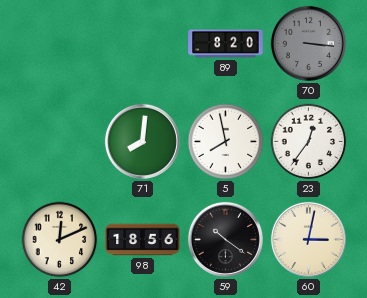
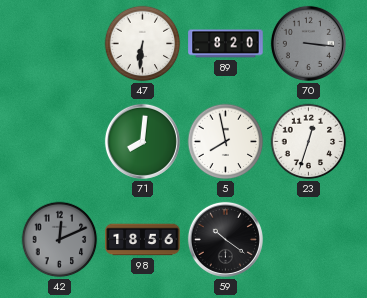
47: none -> 6:31 (143, 44)
23: 12:36 -> 12:33 (309, 142)
42 dial: cream -> grey (60, 240)
60: 3:02 -> none (308, 239)
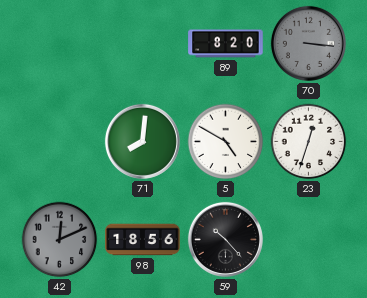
47: 6:31 -> none (143, 44)
5: 7:58 -> 4:50 (226, 142)
59: 10:21 -> 10:23 (225, 239)
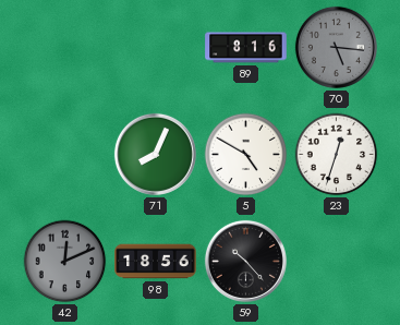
89: 8:20 -> 8:16 (246, 48)
70: 3:16 -> 5:16 (336, 47)
71: 8:01 -> 8:04 (155, 154)
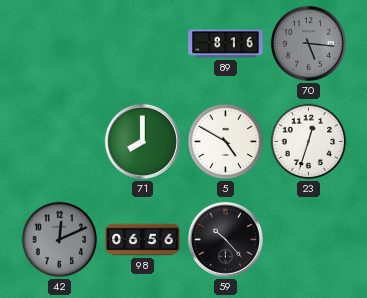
71: 8:04 -> 8:00 (142, 141)
98: 18:56 -> 06:56 (143, 240)
